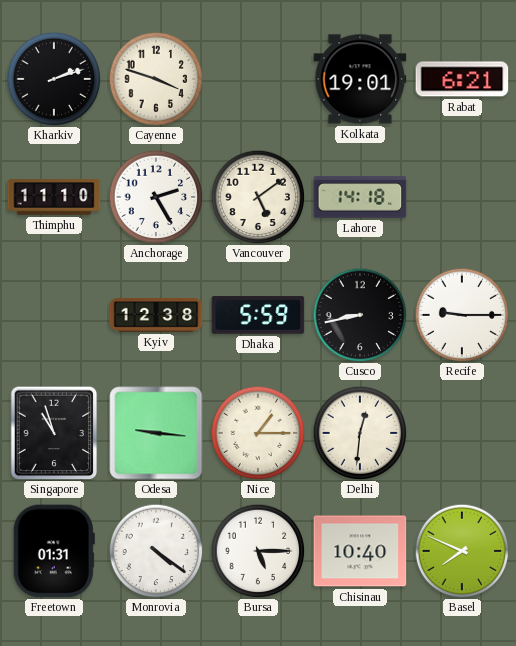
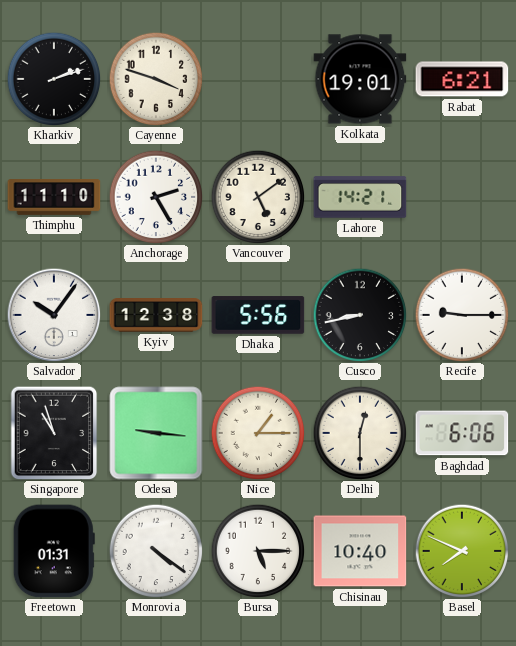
Lahore: 14:18 -> 14:21 (360, 197)
Salvador: none -> 10:06 (54, 315)
Dhaka: 5:59 -> 5:56 (258, 315)
Delhi: 12:31 -> 12:30 (360, 433)
Baghdad: none -> 6:06 (462, 433)
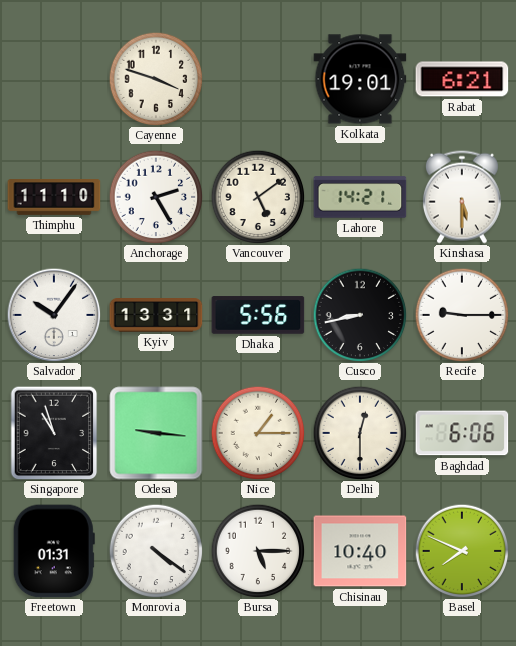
Kharkiv: 2:12 -> none (54, 79)
Kinshasa: none -> 5:30 (462, 197)
Kyiv: 12:38 -> 13:31 (156, 315)
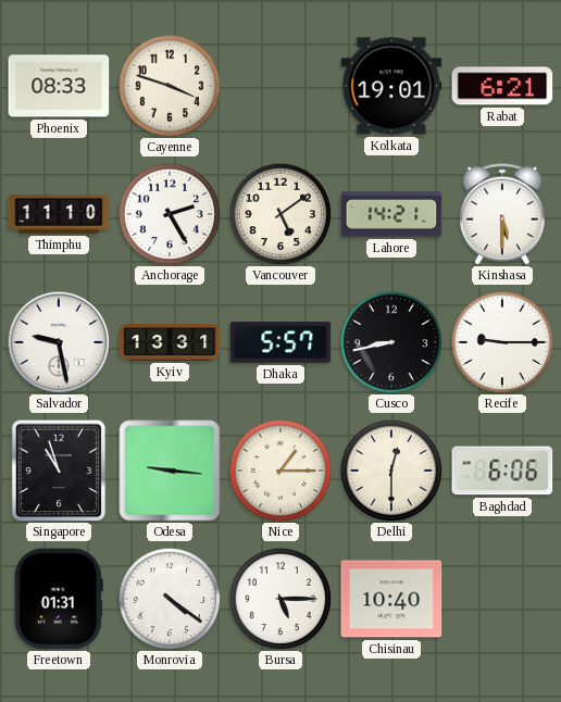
Phoenix: none -> 08:33 (59, 86)
Salvador: 10:06 -> 9:28 (59, 342)
Dhaka: 5:56 -> 5:57 (280, 342)
Basel: 7:49 -> none (462, 551)
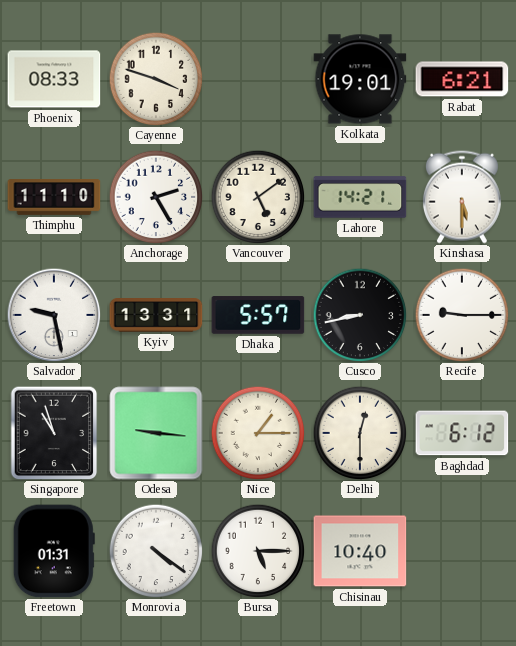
Baghdad: 6:06 -> 6:12 (462, 433)
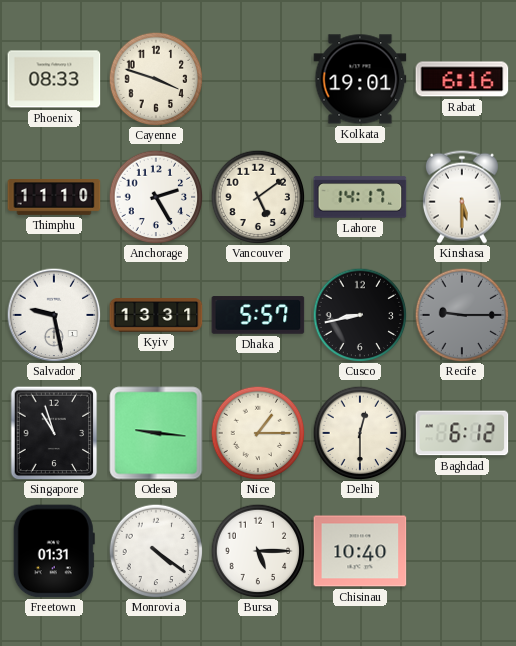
Rabat: 6:21 -> 6:16 (462, 79)
Lahore: 14:21 -> 14:17 (360, 197)
Recife dial: white -> grey (462, 315)
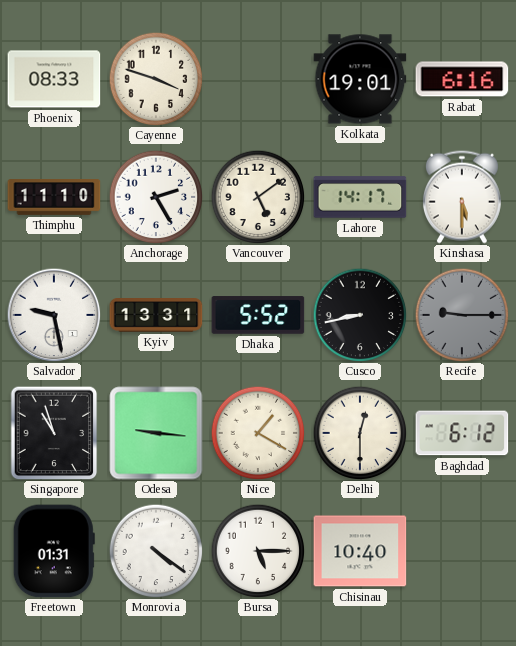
Dhaka: 5:57 -> 5:52 (258, 315)
Nice: 1:15 -> 1:20 (258, 433)
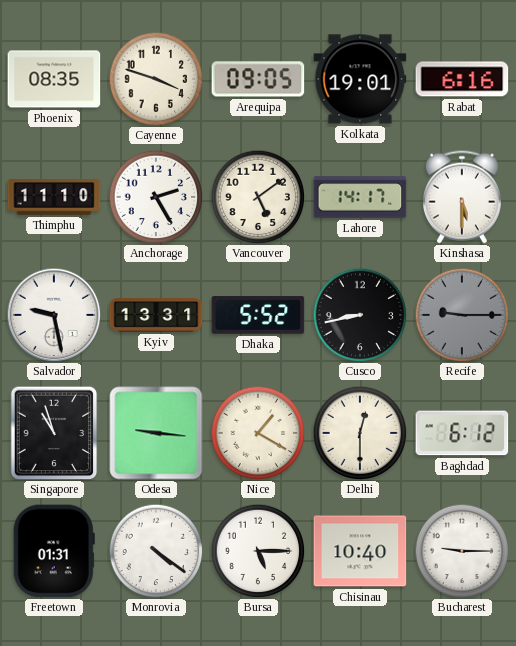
Phoenix: 08:33 -> 08:35 (54, 79)
Arequipa: none -> 09:05 (258, 79)
Bucharest: none -> 9:15 (462, 551)
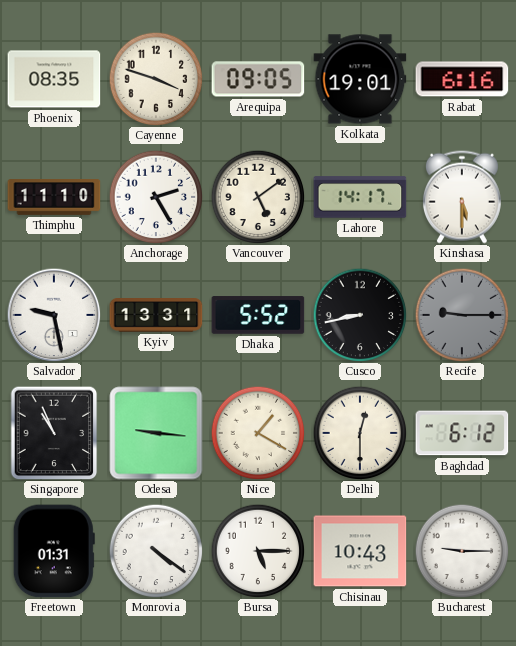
Singapore: 10:57 -> 10:56 (54, 433)
Chisinau: 10:40 -> 10:43 (360, 551)
